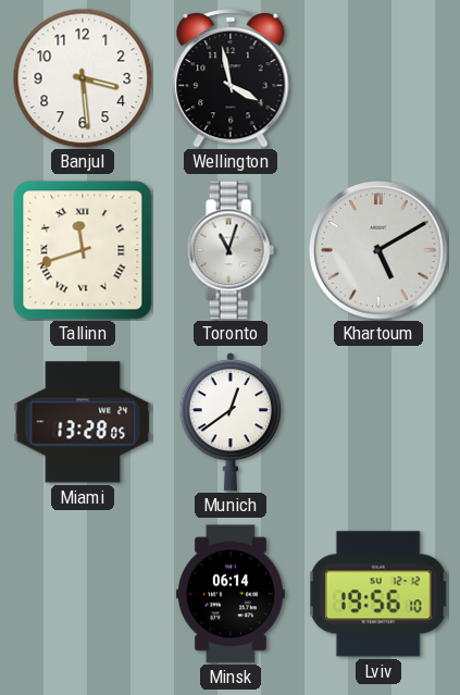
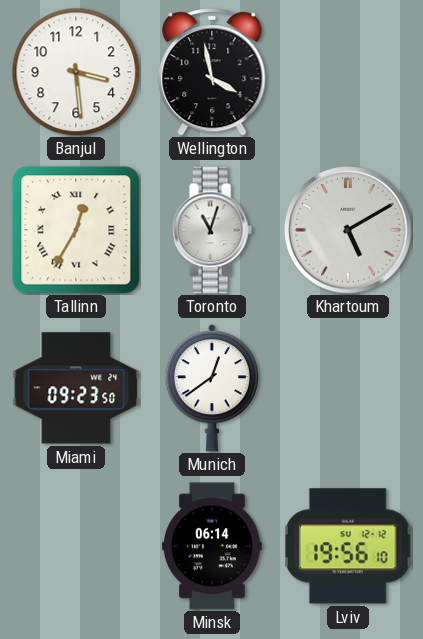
Tallinn: 11:42 -> 12:35 (76, 230)
Miami: 13:28 -> 09:23 (76, 388)
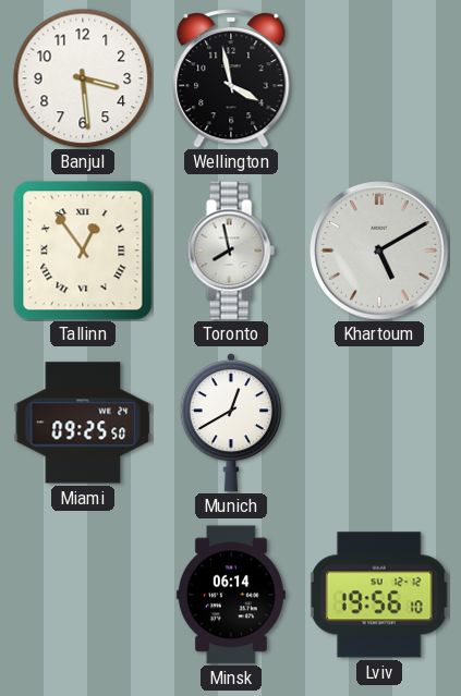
Tallinn: 12:35 -> 12:54 (83, 251)
Toronto: 11:03 -> 7:58 (231, 251)
Miami: 09:23 -> 09:25 (83, 423)
Munich: 12:39 -> 12:40 (230, 423)
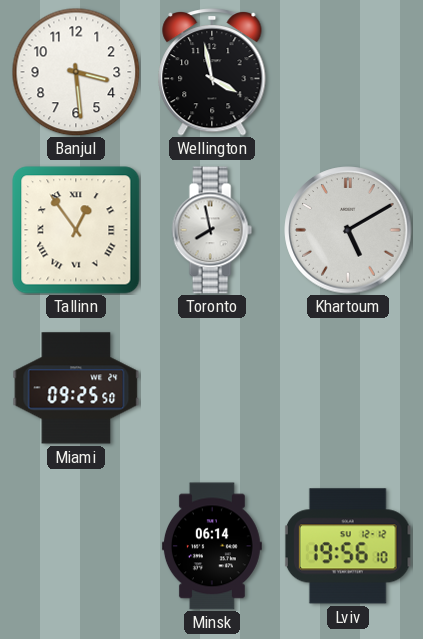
Munich: 12:40 -> none (230, 423)
